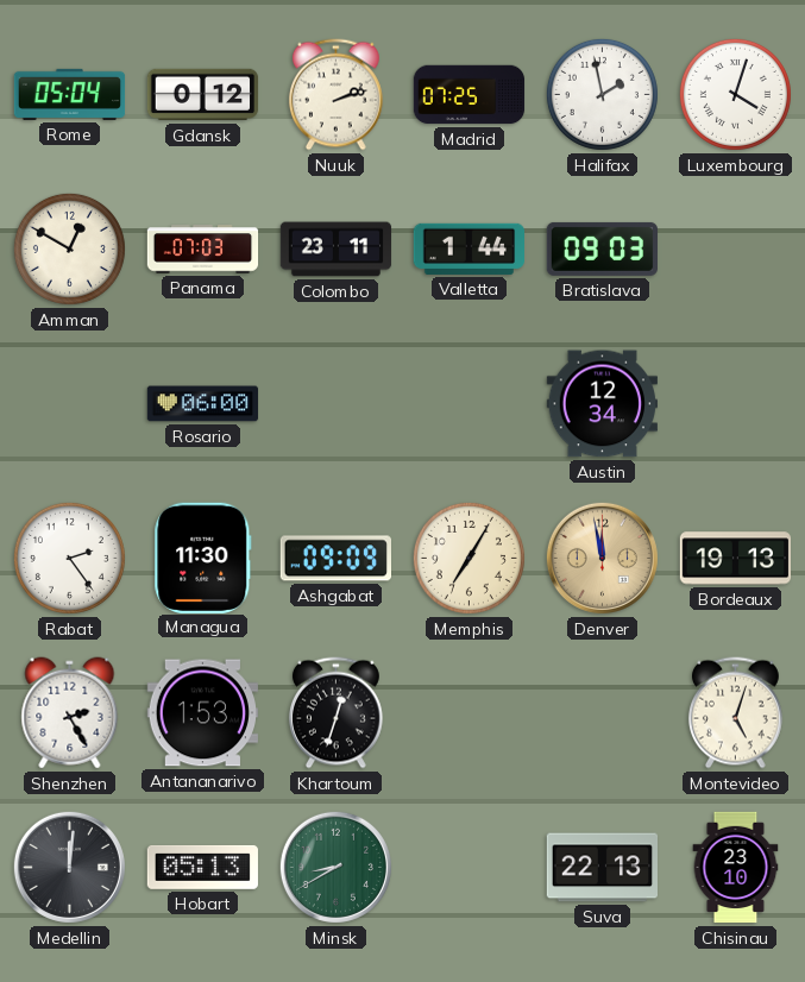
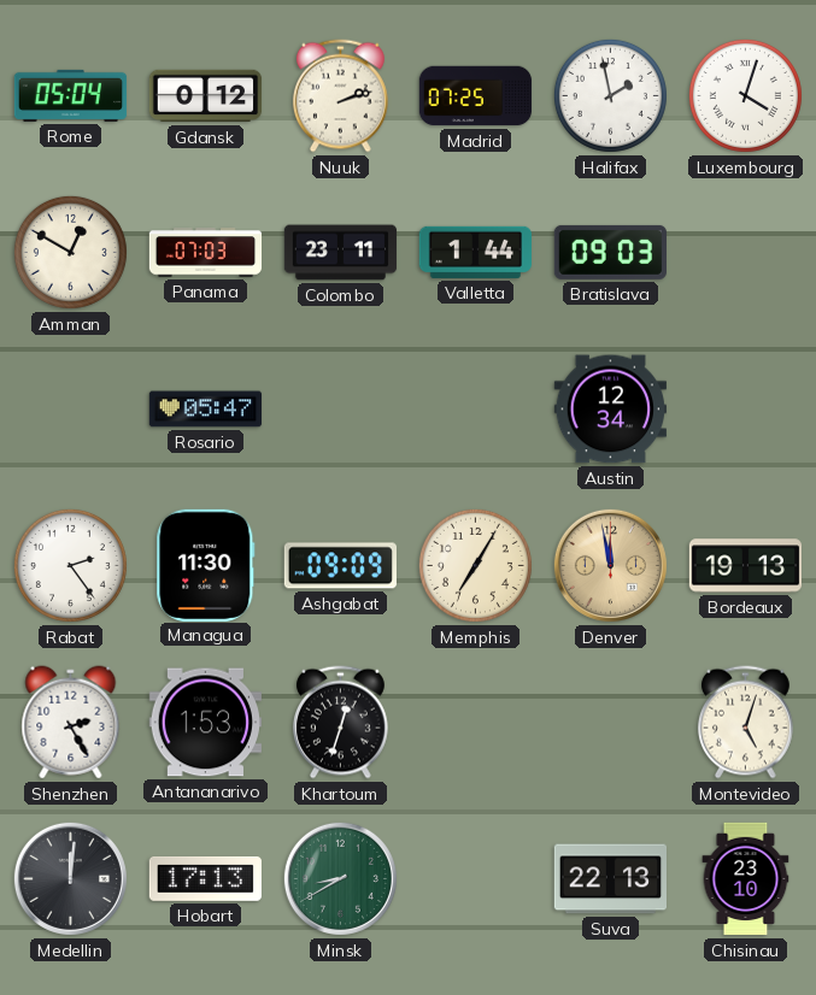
Rosario: 06:00 -> 05:47 (206, 410)
Hobart: 05:13 -> 17:13 (205, 878)
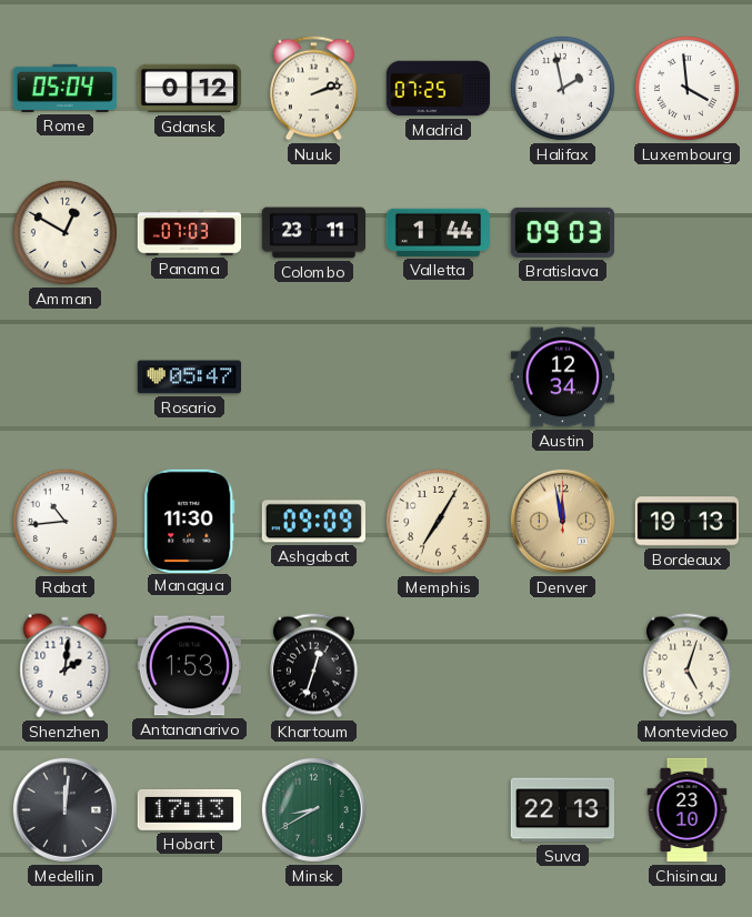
Luxembourg: 4:03 -> 3:59 (686, 88)
Rabat: 2:24 -> 10:44 (64, 521)
Shenzhen: 2:25 -> 2:01 (66, 666)
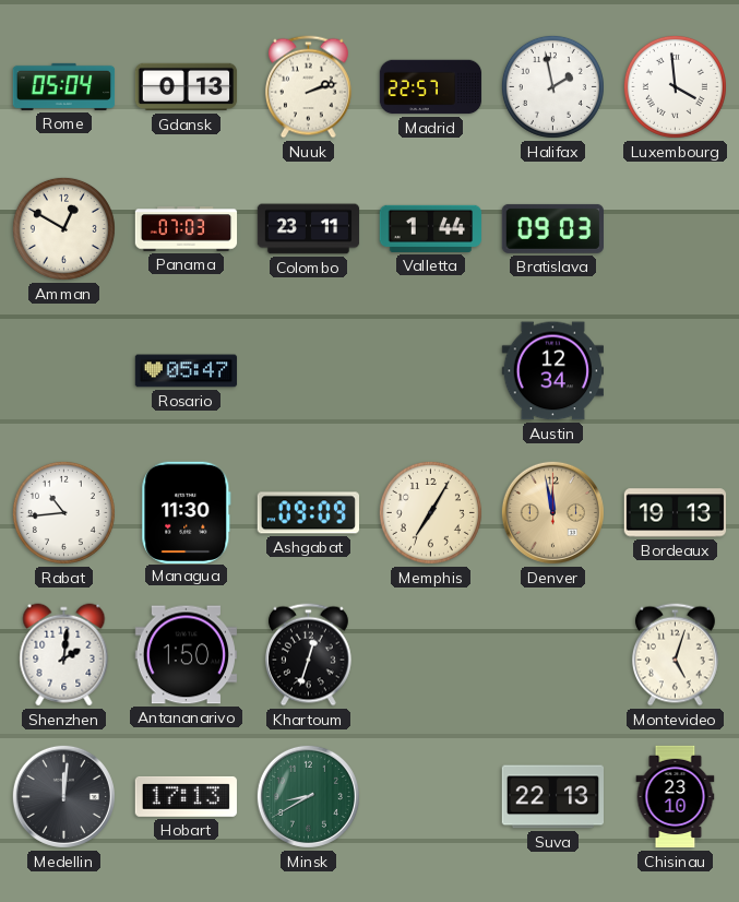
Gdansk: 0:12 -> 0:13 (187, 87)
Madrid: 07:25 -> 22:57 (431, 87)
Antananarivo: 1:53 -> 1:50 (186, 655)
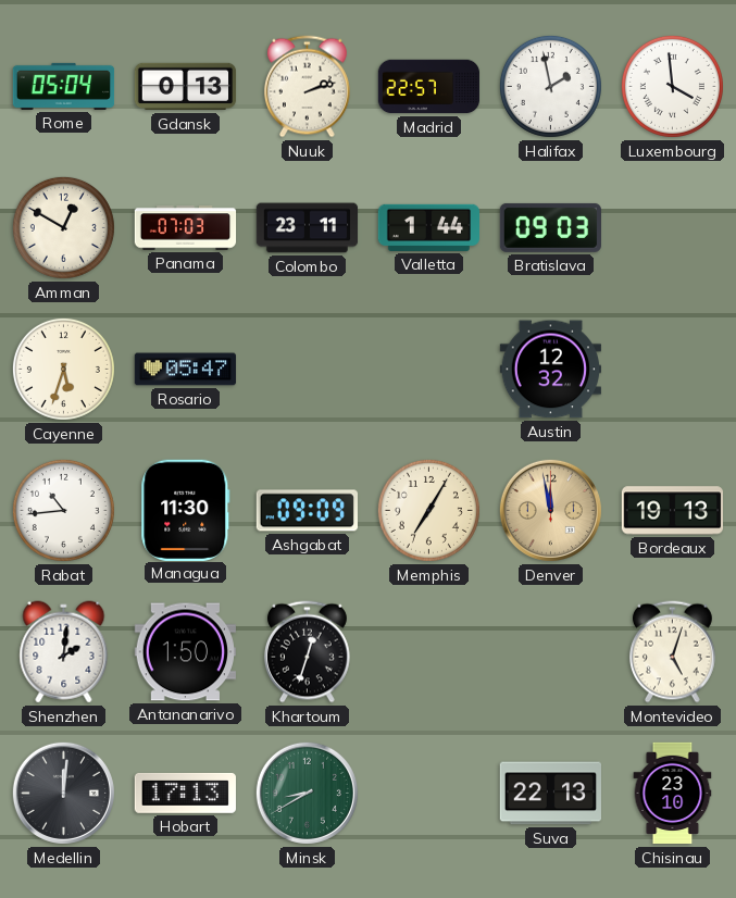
Cayenne: none -> 5:33 (63, 369)
Austin: 12:34 -> 12:32 (550, 370)
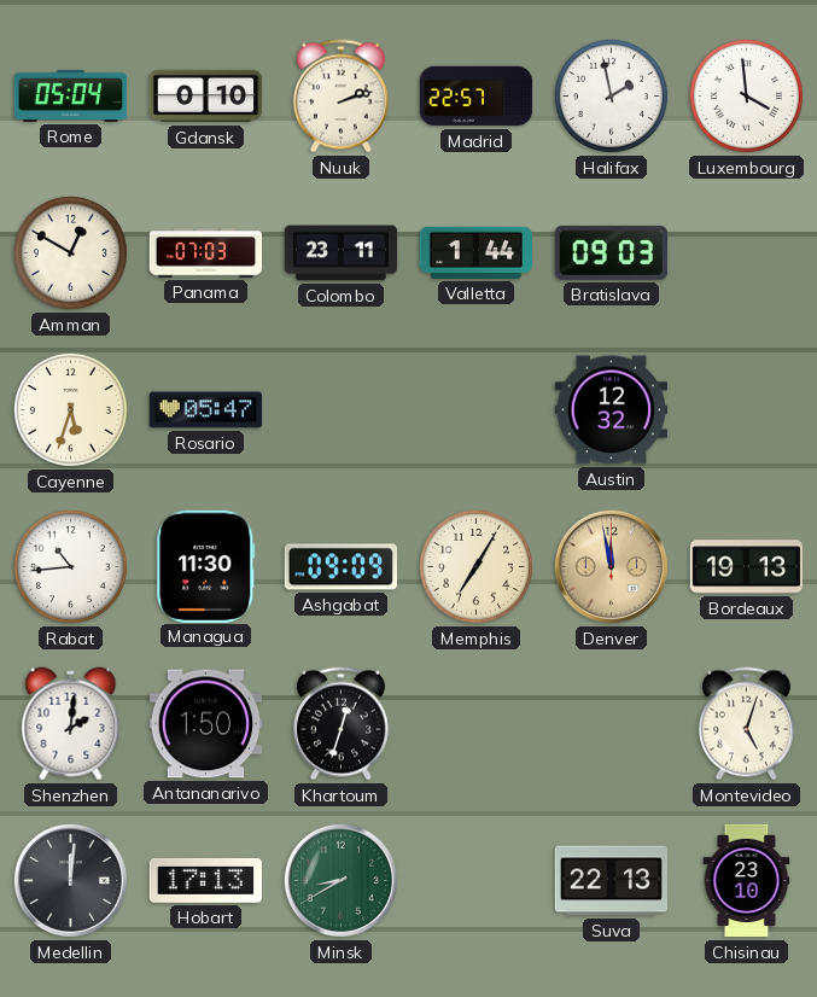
Gdansk: 0:13 -> 0:10 (206, 97)
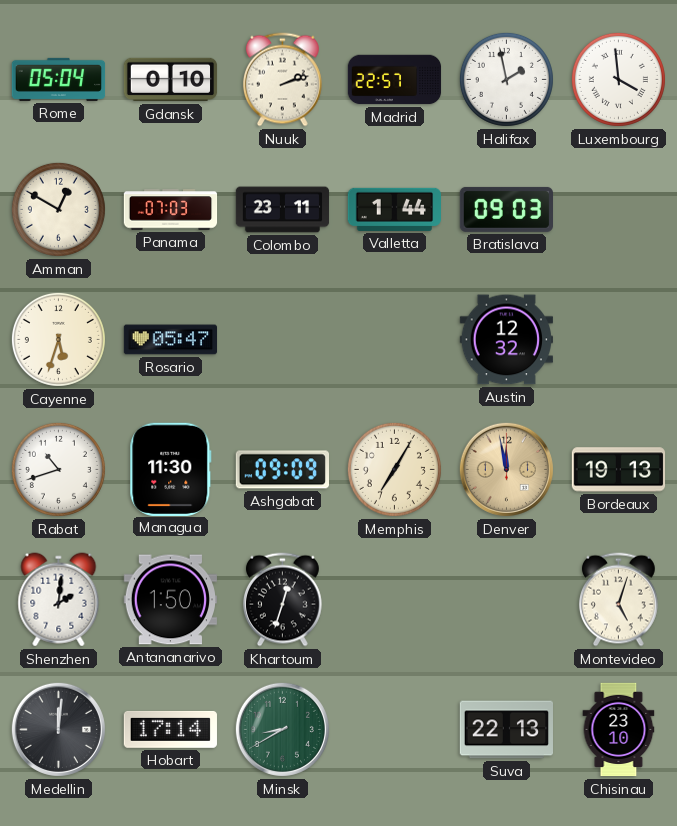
Rabat: 10:44 -> 10:42 (58, 469)
Hobart: 17:13 -> 17:14 (170, 729)
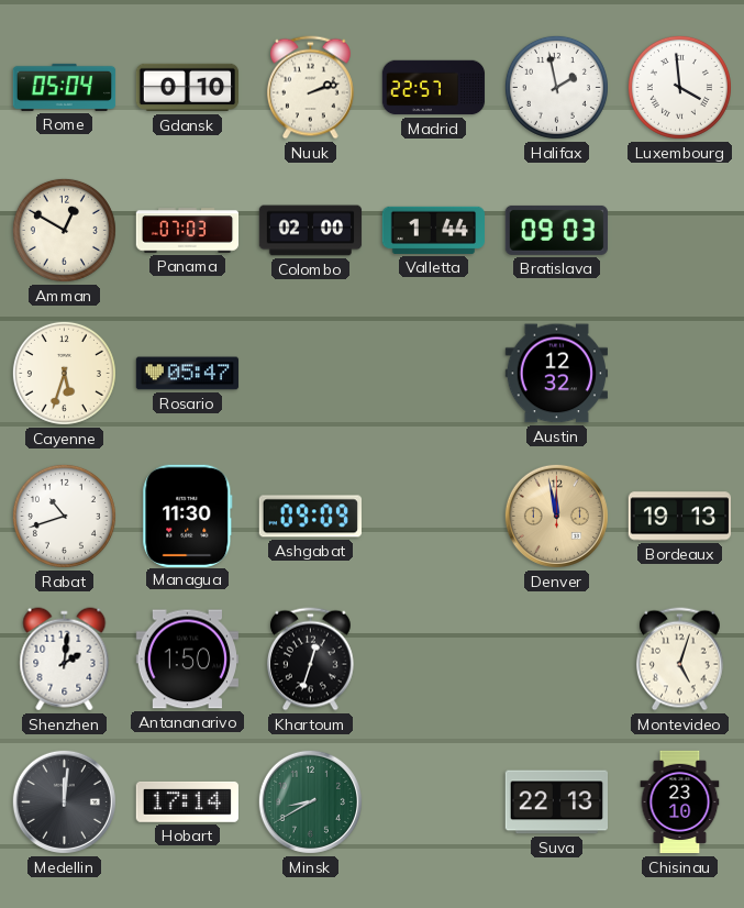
Colombo: 23:11 -> 02:00 (311, 231)
Memphis: 7:05 -> none (394, 469)
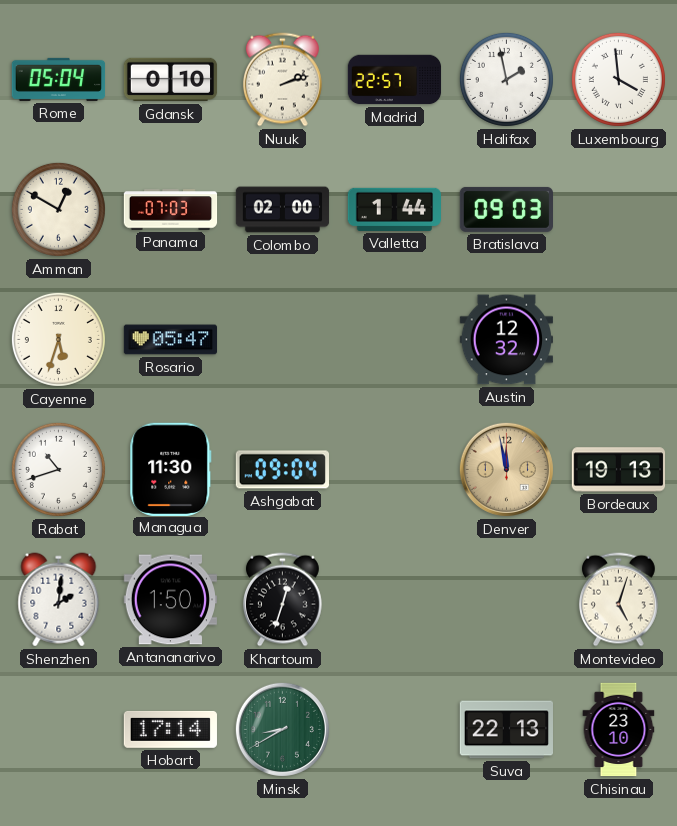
Ashgabat: 09:09 -> 09:04 (282, 470)
Medellin: 12:01 -> none (64, 801)
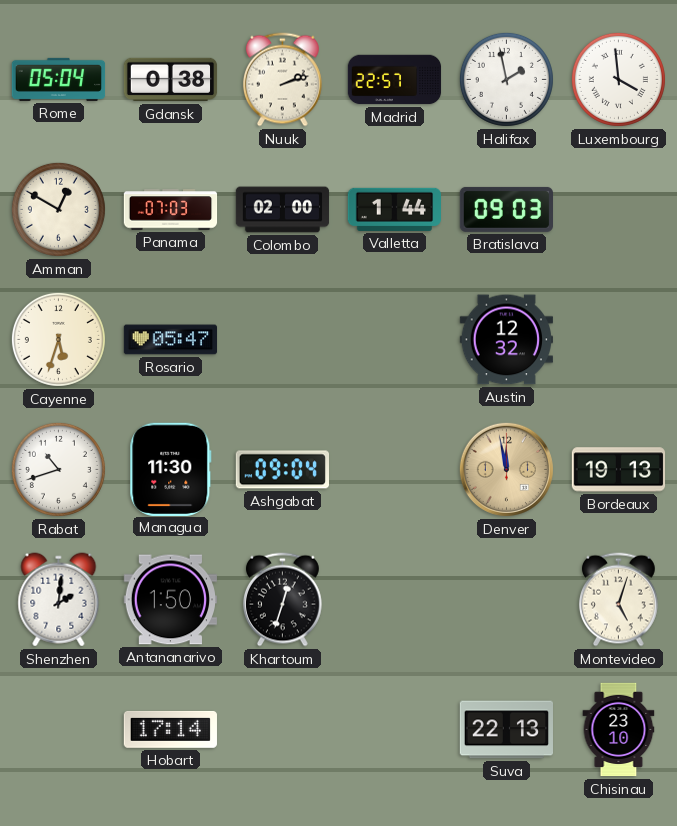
Gdansk: 0:10 -> 0:38 (171, 80)
Minsk: 8:40 -> none (282, 729)
